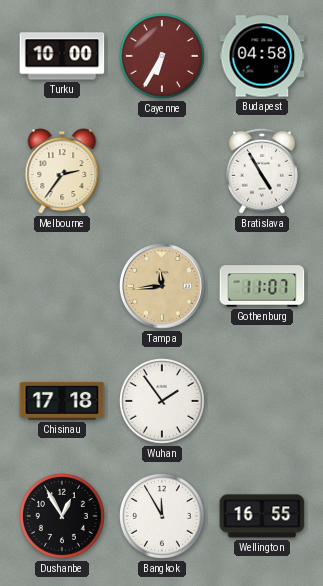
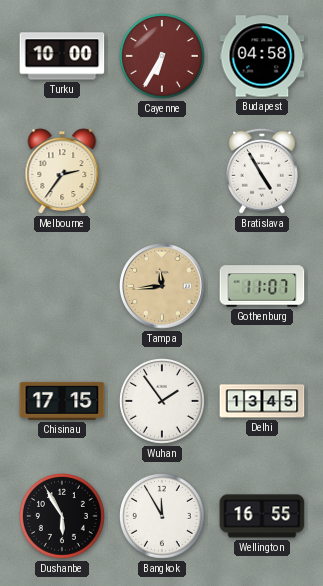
Chisinau: 17:18 -> 17:15 (62, 401)
Delhi: none -> 13:45 (262, 401)
Dushanbe: 12:55 -> 5:55 (63, 517)
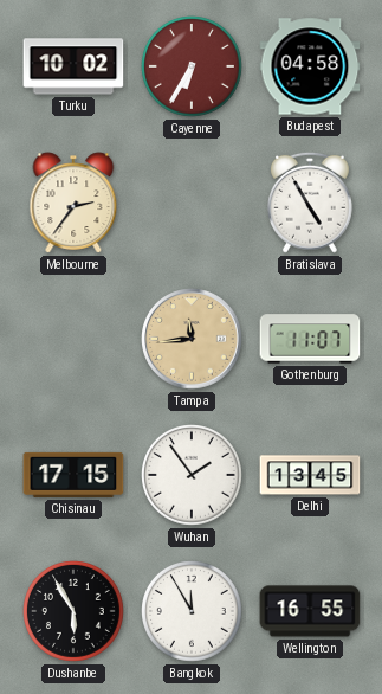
Turku: 10:00 -> 10:02 (73, 66)
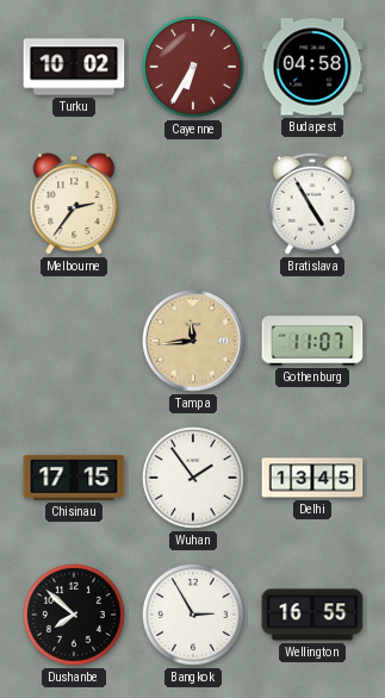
Dushanbe: 5:55 -> 7:52 (75, 616)
Bangkok: 11:55 -> 2:55 (194, 616)
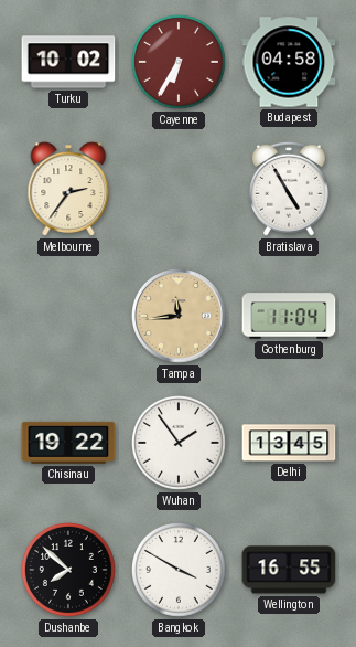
Gothenburg: 11:07 -> 11:04 (289, 316)
Chisinau: 17:15 -> 19:22 (68, 443)
Bangkok: 2:55 -> 3:50 (180, 571)
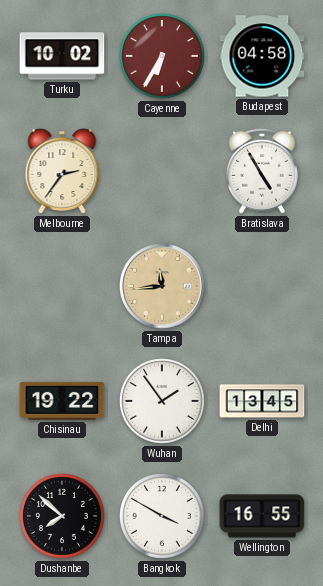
Gothenburg: 11:04 -> none (289, 316)
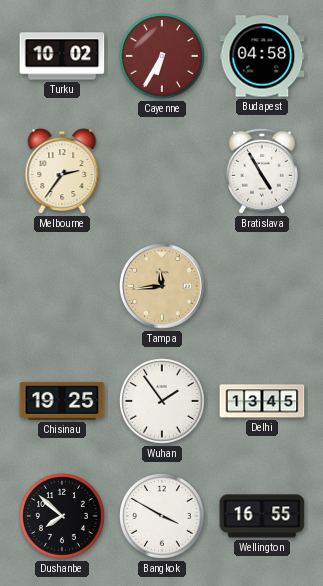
Chisinau: 19:22 -> 19:25 (62, 401)
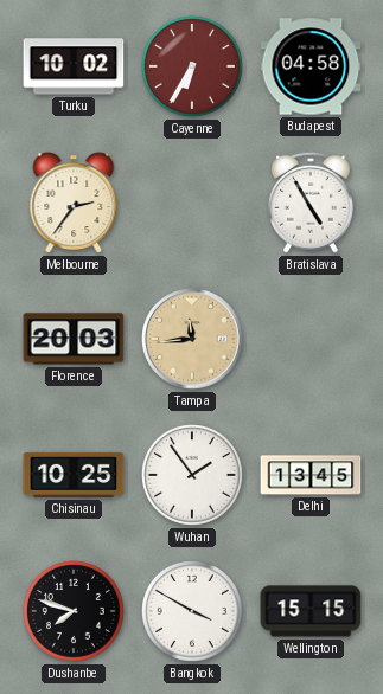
Florence: none -> 20:03 (74, 339)
Chisinau: 19:25 -> 10:25 (74, 475)
Dushanbe: 7:52 -> 7:48 (75, 612)
Wellington: 16:55 -> 15:15 (311, 611)
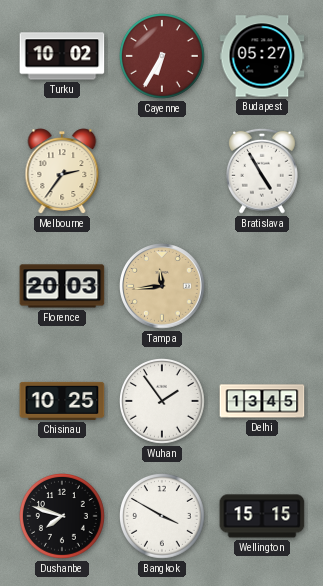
Budapest: 04:58 -> 05:27 (262, 56)
